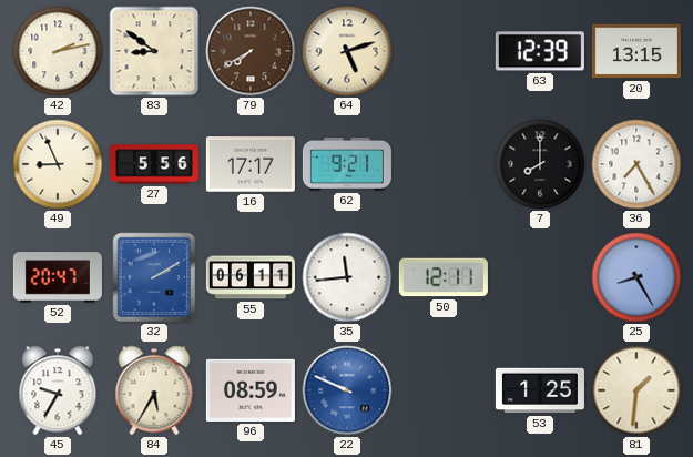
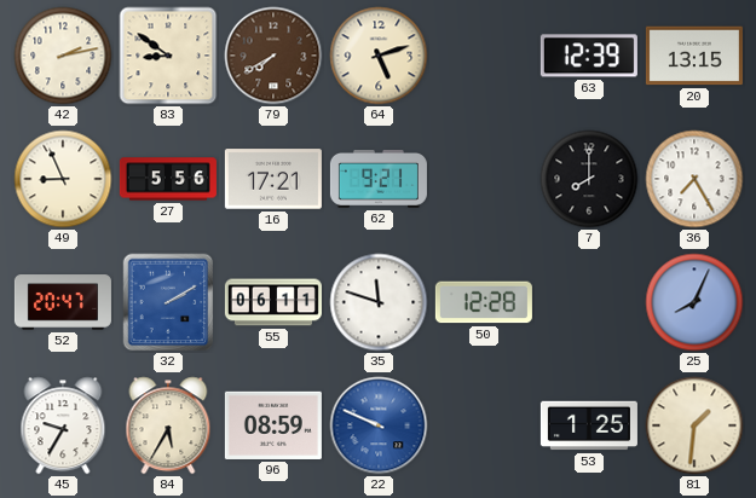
16: 17:17 -> 17:21 (273, 179)
35: 11:44 -> 11:48 (379, 302)
50: 12:11 -> 12:28 (484, 302)
25: 8:25 -> 8:04 (694, 302)
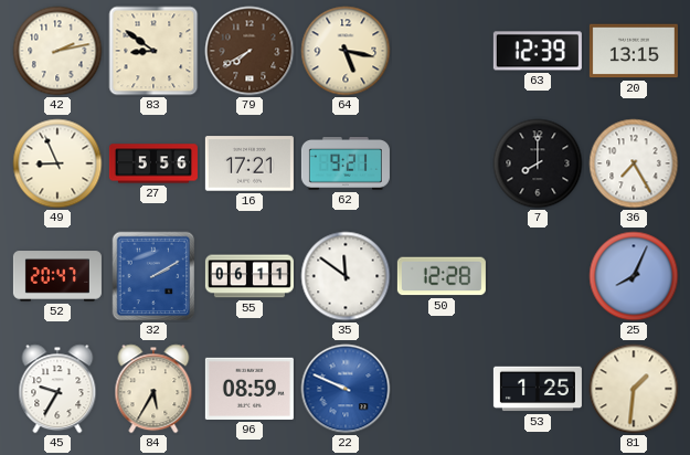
64: 5:12 -> 5:17 (346, 51)
35: 11:48 -> 11:51 (346, 276)
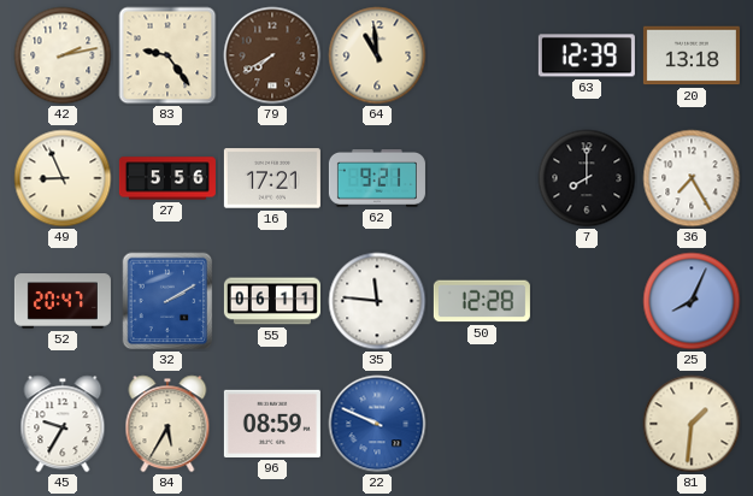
83: 8:51 -> 9:24 (167, 55)
64: 5:17 -> 10:59 (377, 55)
20: 13:15 -> 13:18 (692, 55)
35: 11:51 -> 11:46 (377, 301)
53: 1:25 -> none (538, 389)
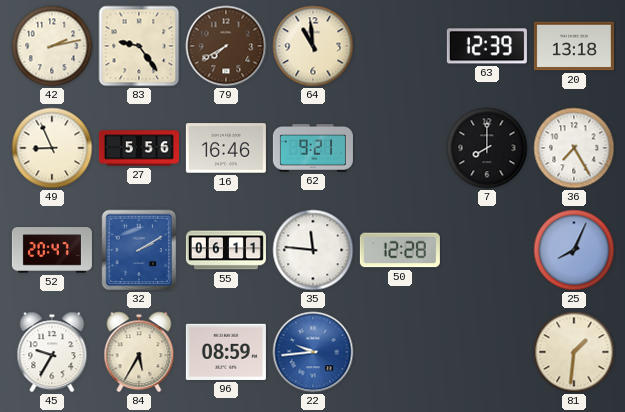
16: 17:21 -> 16:46 (226, 148)
22: 9:49 -> 9:44 (313, 352)
